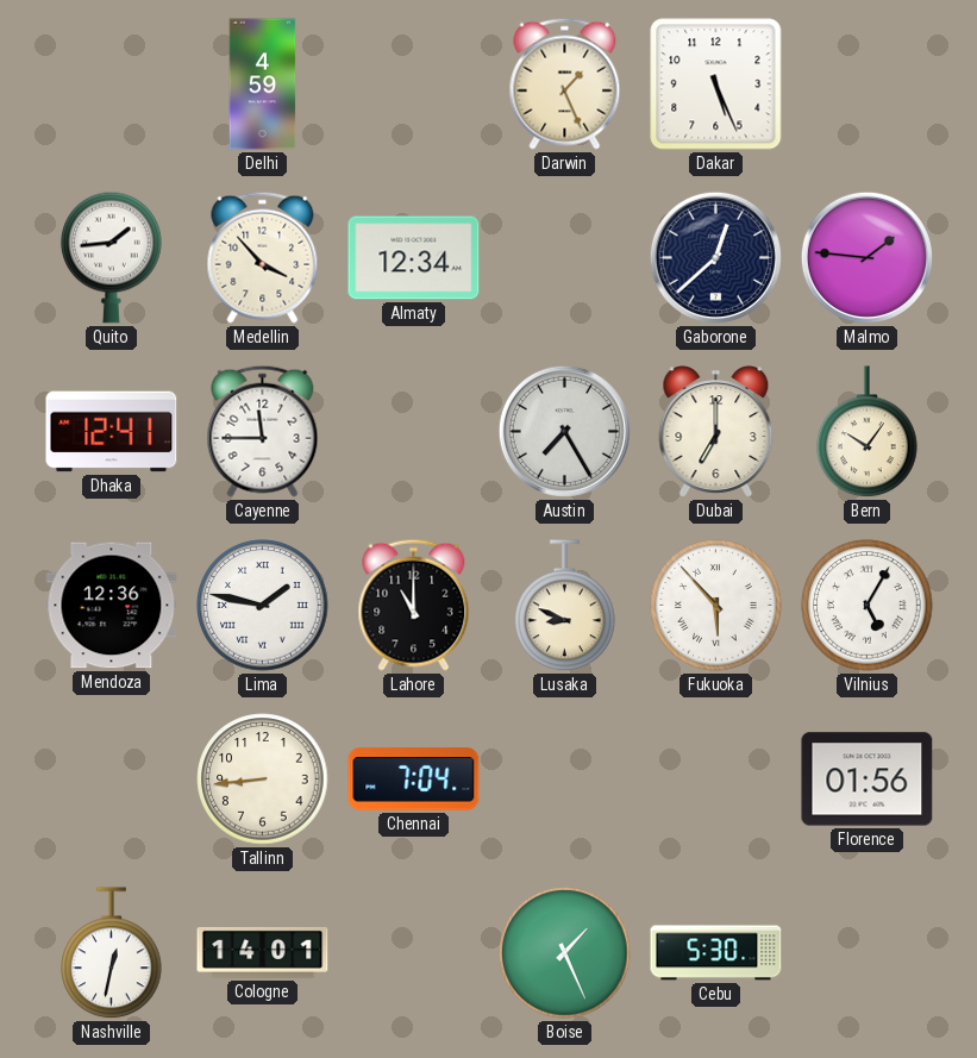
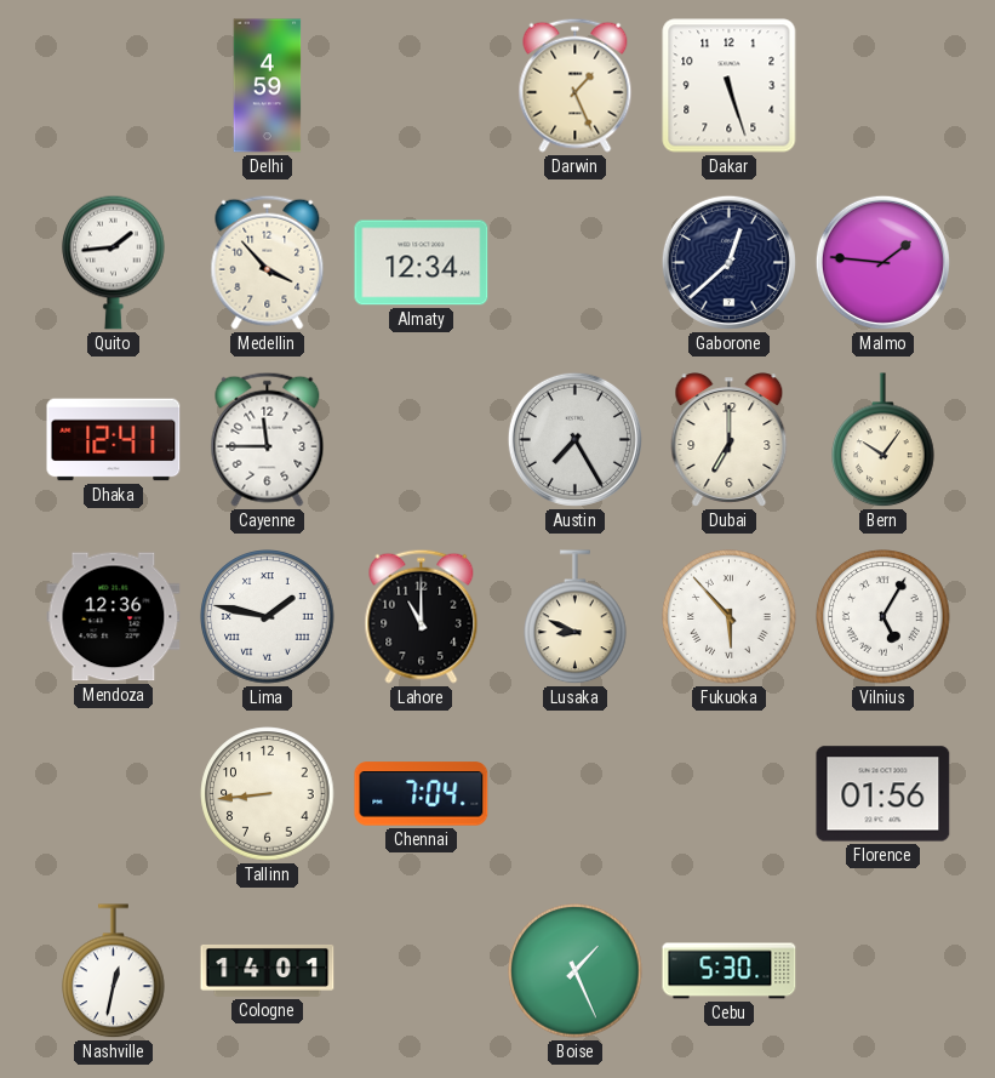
Dakar: 5:26 -> 5:27 (730, 86)
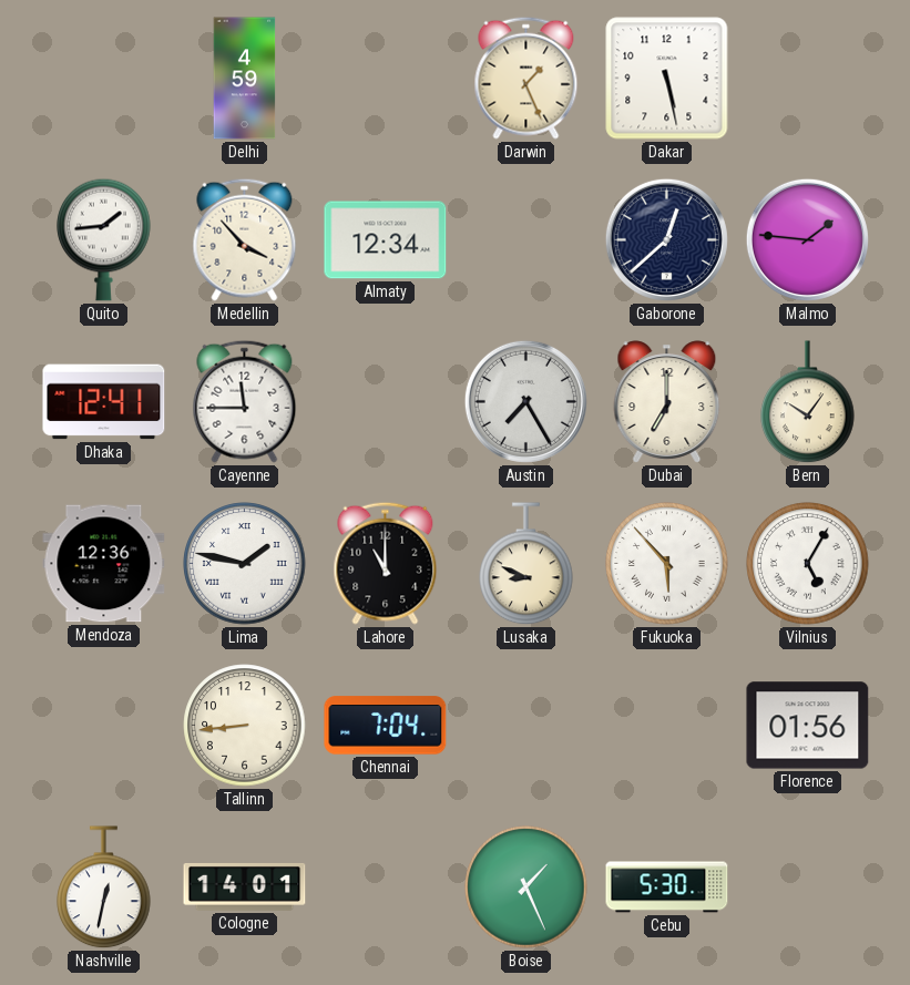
Dakar: 5:27 -> 5:28 (667, 79)
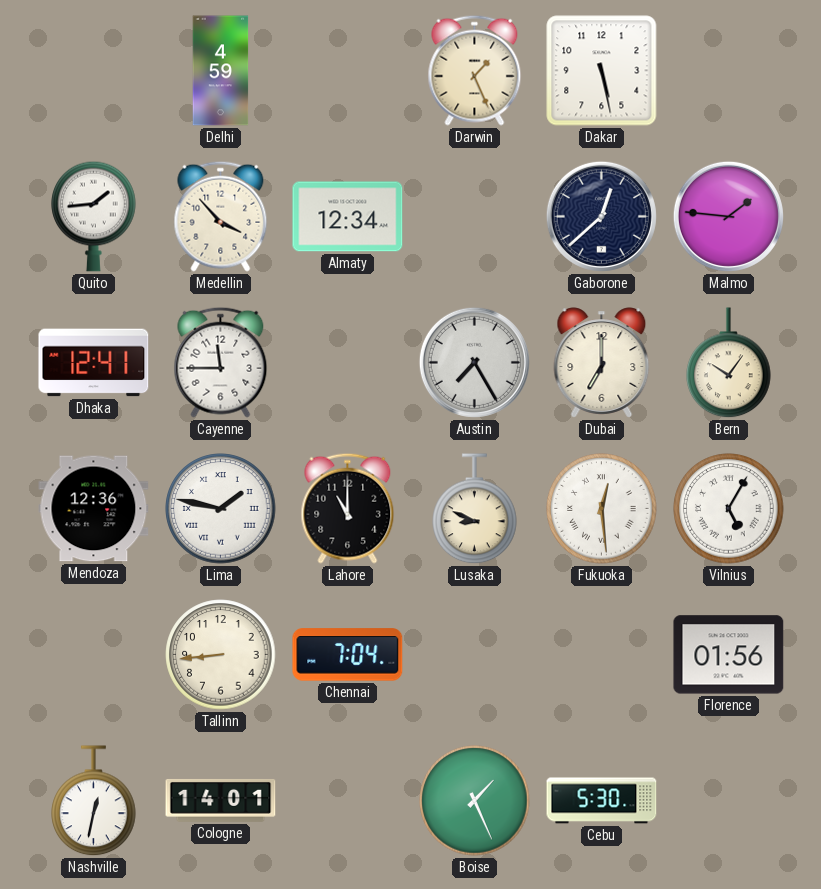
Fukuoka: 5:53 -> 12:29 (602, 509)
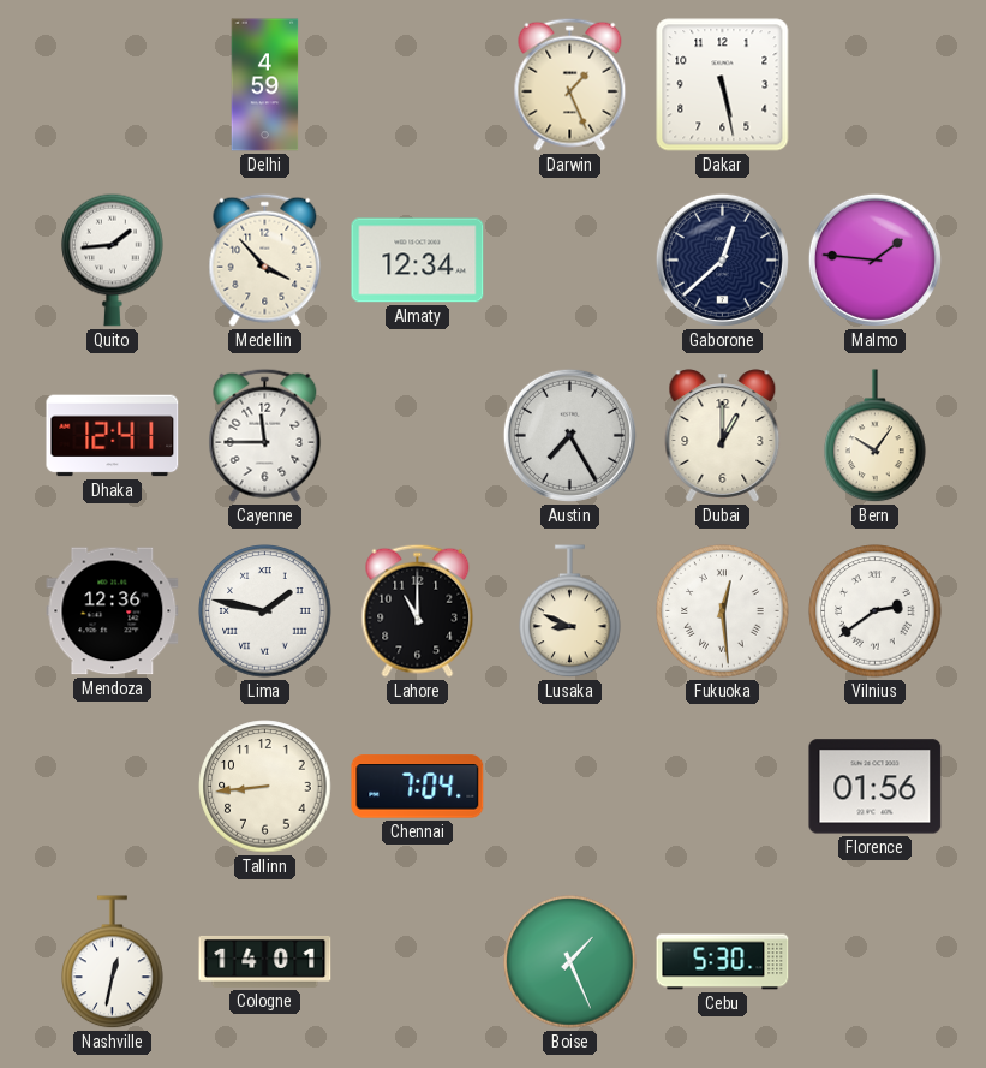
Dubai: 7:00 -> 1:00 (723, 436)
Vilnius: 5:05 -> 2:39 (876, 611)
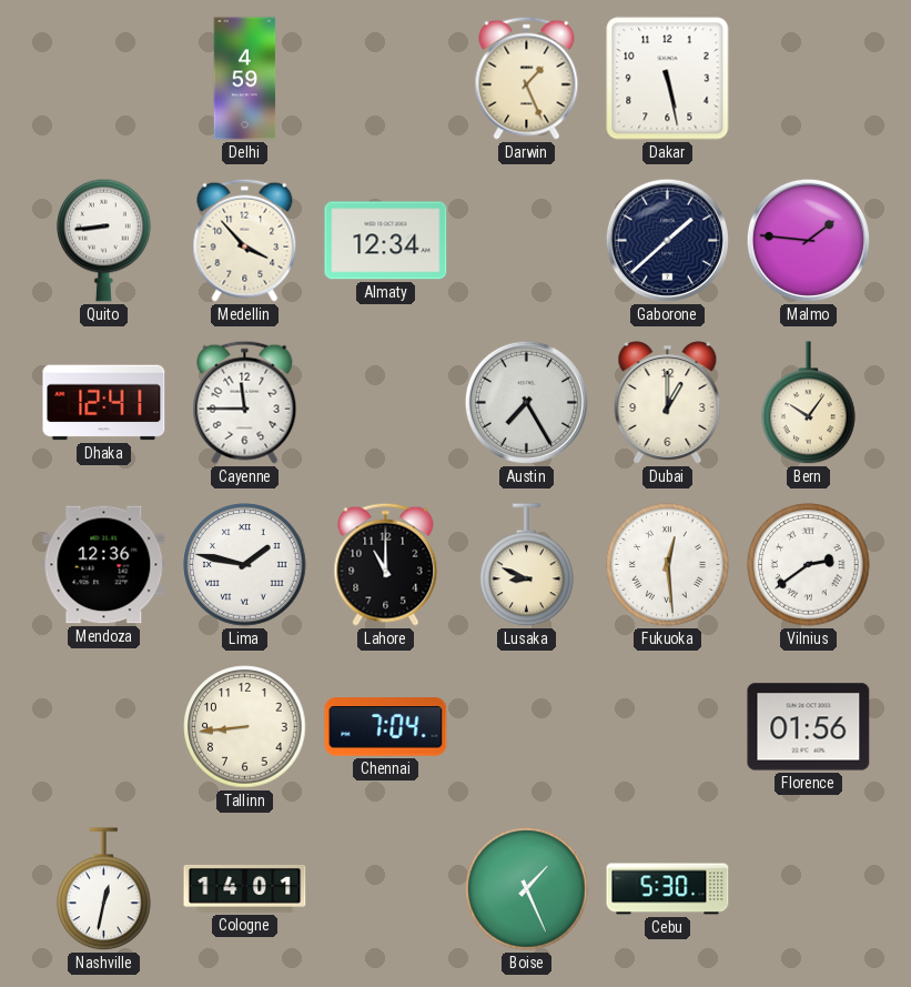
Quito: 1:44 -> 8:44 (104, 240)
Gaborone: 12:38 -> 1:38 (667, 240)
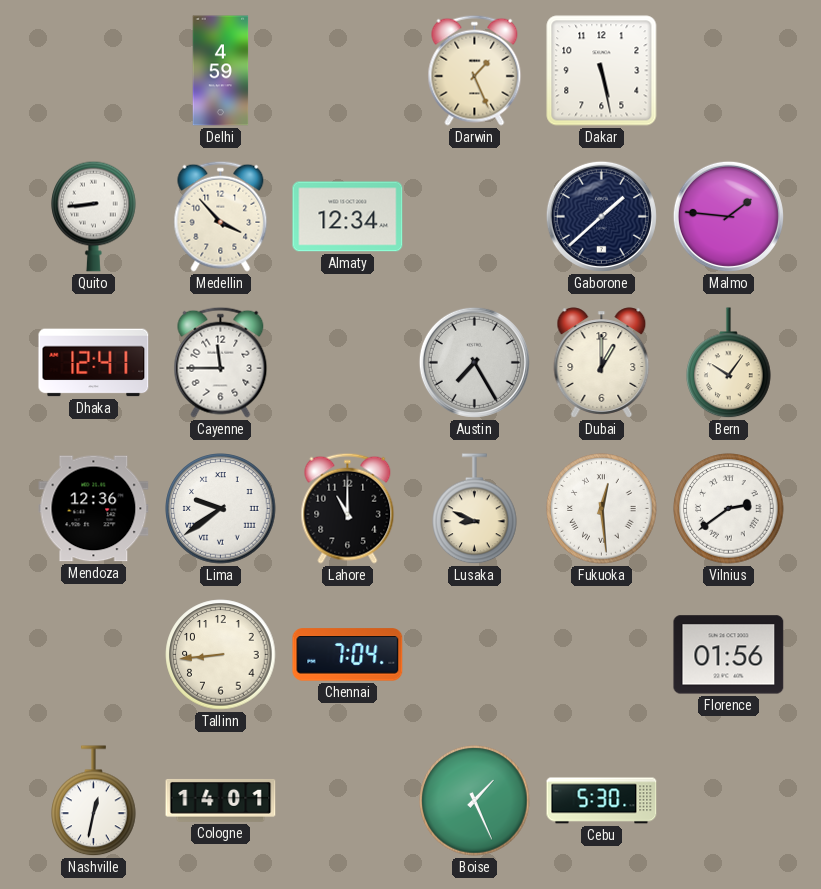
Lima: 1:47 -> 9:39 (221, 509)
